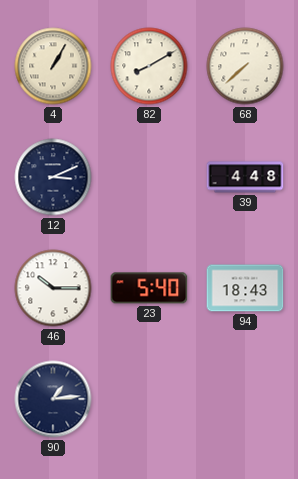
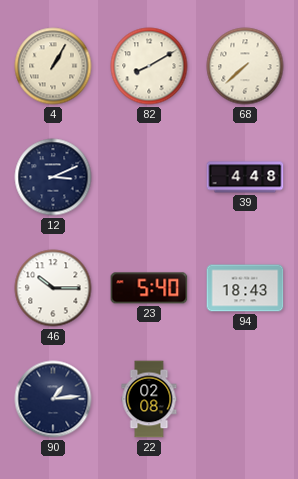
22: none -> 02:08 (149, 399)
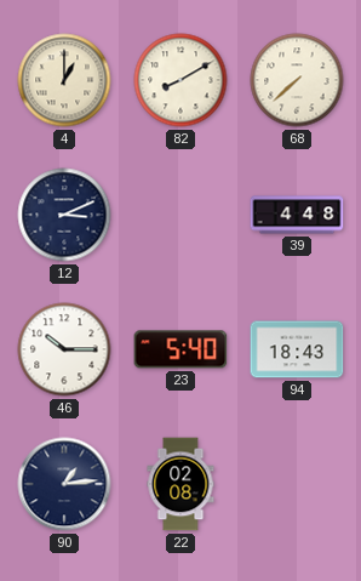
4: 1:05 -> 1:00 (64, 80)
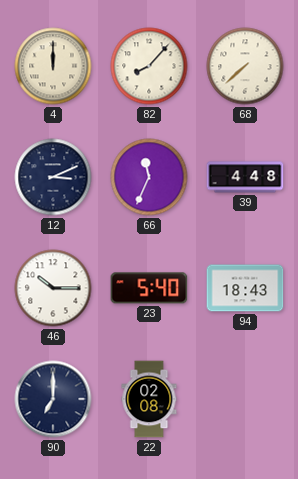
4: 1:00 -> 12:00 (53, 66)
82: 8:10 -> 8:07 (149, 66)
66: none -> 11:34 (149, 177)
90: 1:14 -> 7:00 (53, 399)
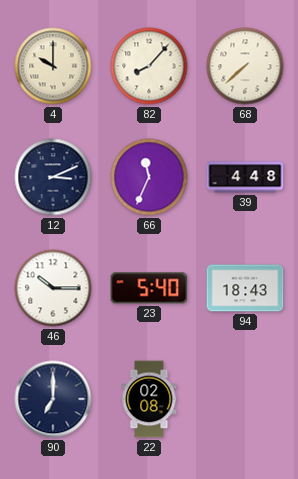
4: 12:00 -> 10:00 (53, 66)
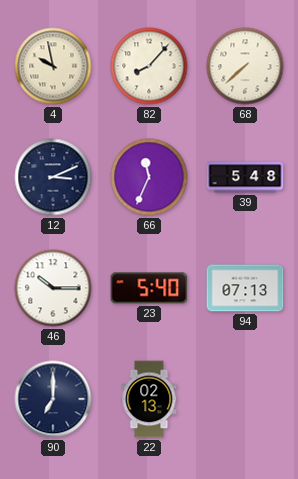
4: 10:00 -> 9:58 (53, 66)
39: 4:48 -> 5:48 (245, 177)
94: 18:43 -> 07:13 (245, 288)
22: 02:08 -> 02:13 (149, 399)
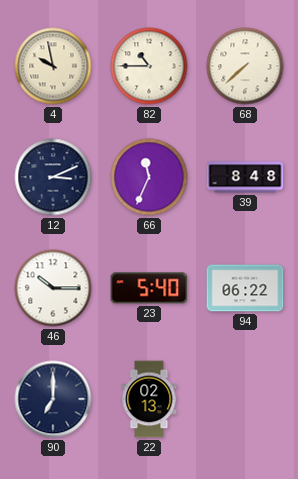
82: 8:07 -> 10:45 (149, 66)
39: 5:48 -> 8:48 (245, 177)
94: 07:13 -> 06:22 (245, 288)
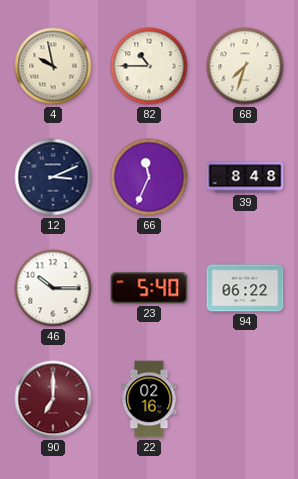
68: 7:38 -> 7:33 (245, 66)
90 dial: navy -> burgundy (53, 399)
22: 02:13 -> 02:16 (149, 399)
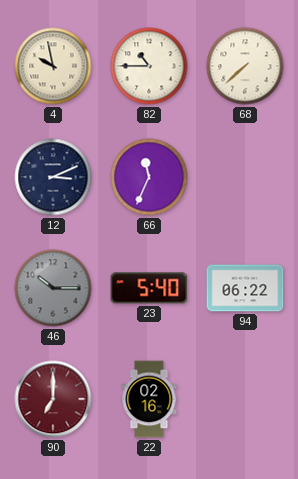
68: 7:33 -> 7:38 (245, 66)
39: 8:48 -> none (245, 177)
46 dial: white -> grey (53, 288)
